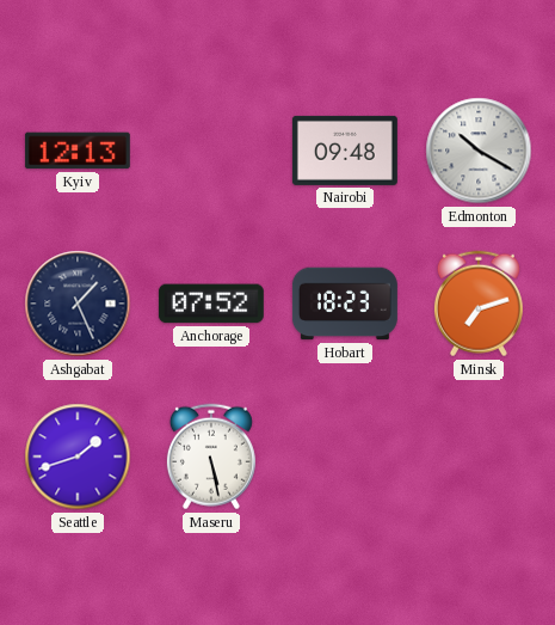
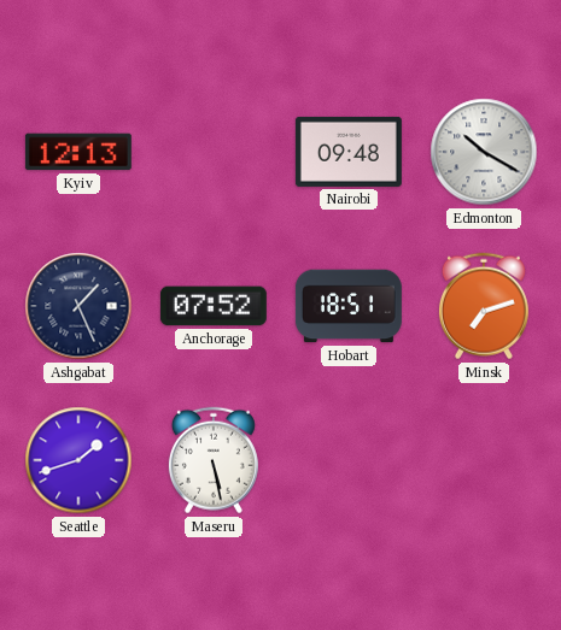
Hobart: 18:23 -> 18:51 (349, 306)
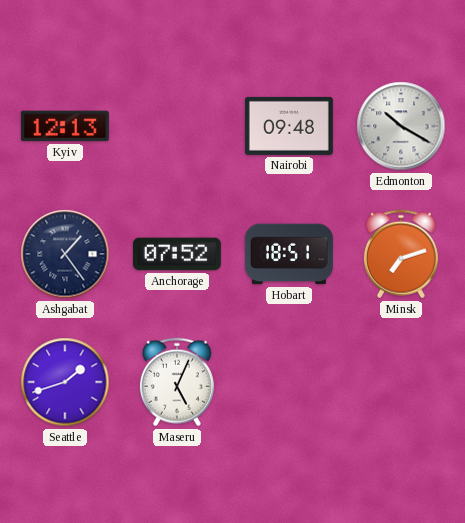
Ashgabat: 1:26 -> 1:24 (65, 254)
Maseru: 5:28 -> 5:04 (177, 382)
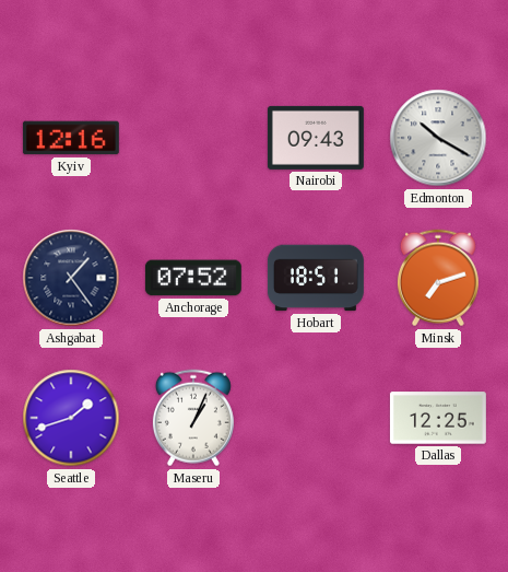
Kyiv: 12:13 -> 12:16 (71, 138)
Nairobi: 09:48 -> 09:43 (316, 138)
Maseru: 5:04 -> 1:04 (193, 418)
Dallas: none -> 12:25 (438, 418)
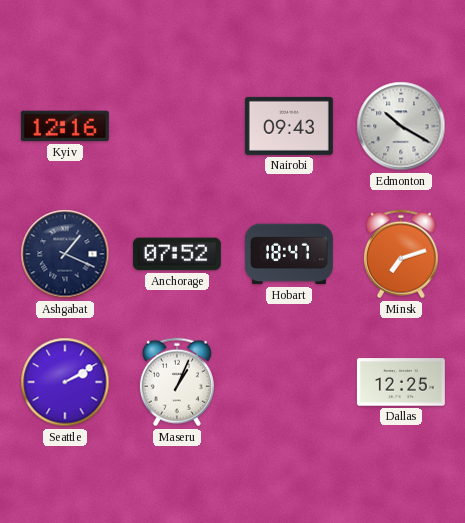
Ashgabat: 1:24 -> 1:19 (65, 254)
Hobart: 18:51 -> 18:47 (289, 254)
Seattle: 1:42 -> 2:10 (65, 382)
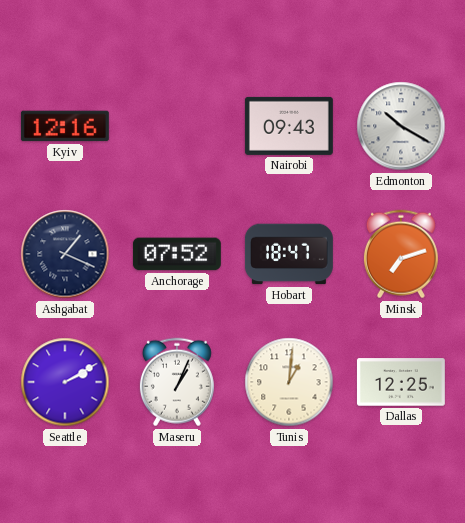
Tunis: none -> 1:01 (289, 382)
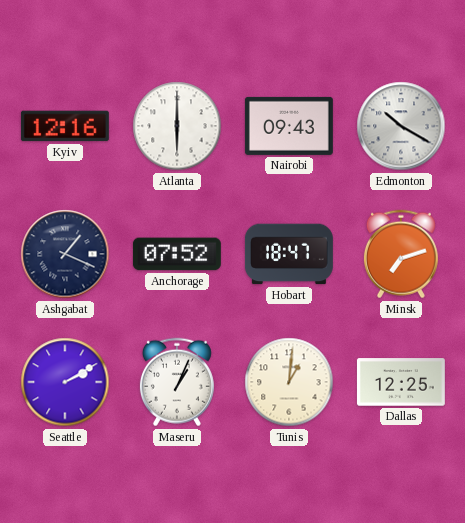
Atlanta: none -> 6:00 (177, 126)
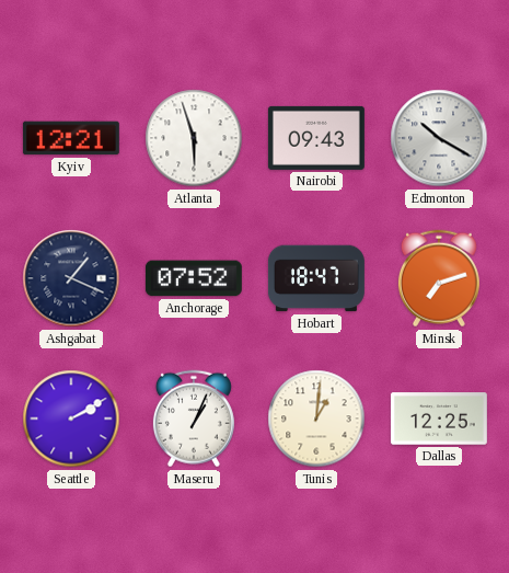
Kyiv: 12:16 -> 12:21 (71, 138)
Atlanta: 6:00 -> 5:57 (194, 138)
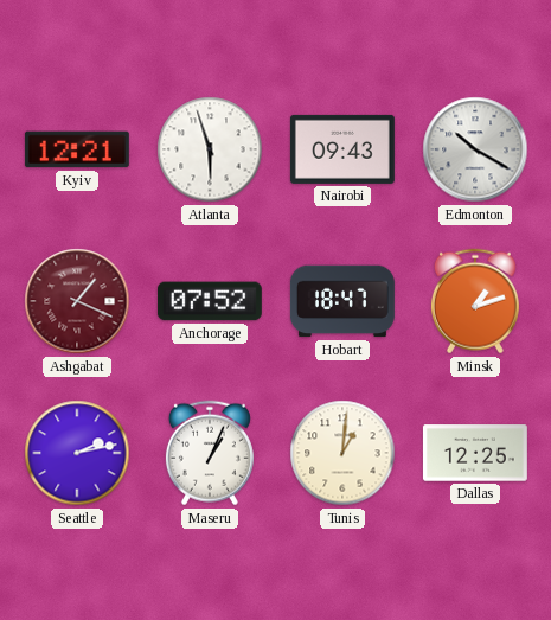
Ashgabat dial: navy -> burgundy (77, 301)
Minsk: 7:12 -> 1:12 (475, 301)
Seattle: 2:10 -> 2:13 (77, 453)
